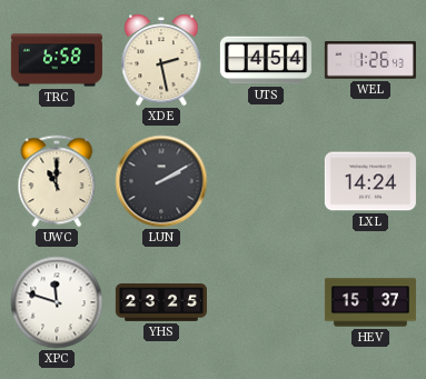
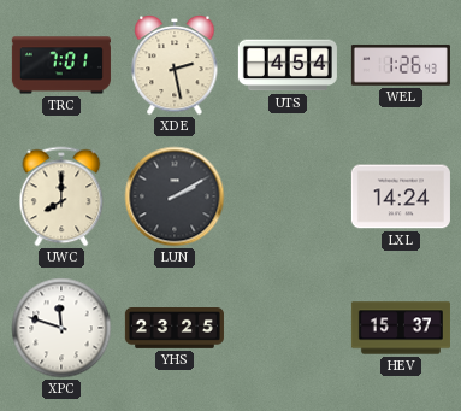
TRC: 6:58 -> 7:01 (61, 65)
UWC: 11:00 -> 8:00 (61, 196)
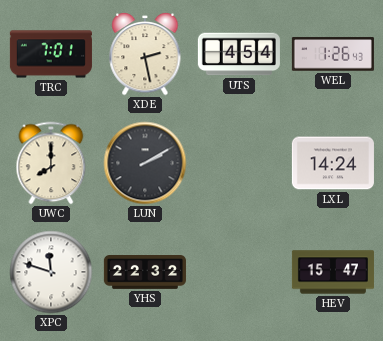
YHS: 23:25 -> 22:32 (145, 273)
HEV: 15:37 -> 15:47 (333, 272)
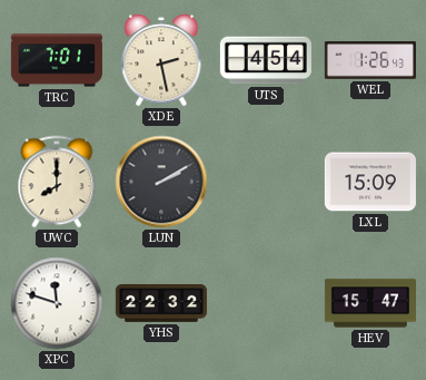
LXL: 14:24 -> 15:09 (370, 182)
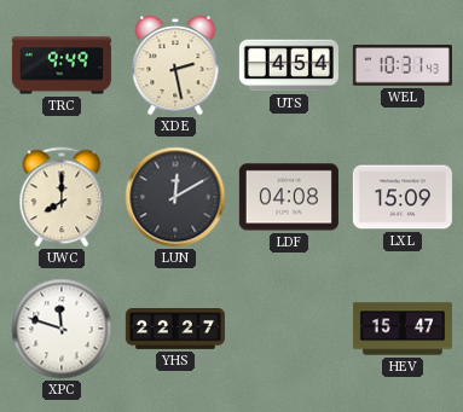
TRC: 7:01 -> 9:49 (62, 65)
WEL: 1:26 -> 10:31 (403, 65)
LUN: 2:10 -> 12:10 (175, 197)
LDF: none -> 04:08 (289, 197)
YHS: 22:32 -> 22:27 (175, 330)
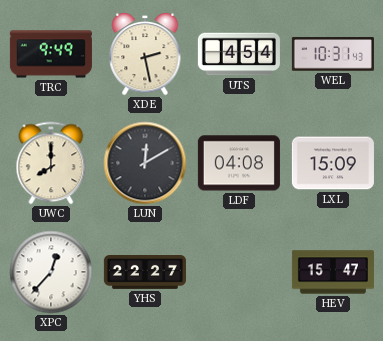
XPC: 11:48 -> 12:37 (51, 272)
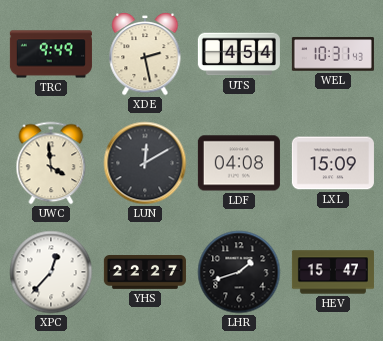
UWC: 8:00 -> 3:59 (51, 163)
LHR: none -> 1:42 (239, 272)
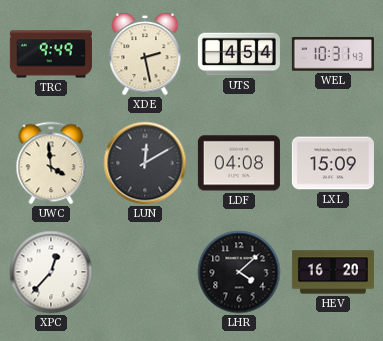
YHS: 22:27 -> none (145, 273)
LHR: 1:42 -> 4:08 (239, 272)
HEV: 15:47 -> 16:20 (333, 272)
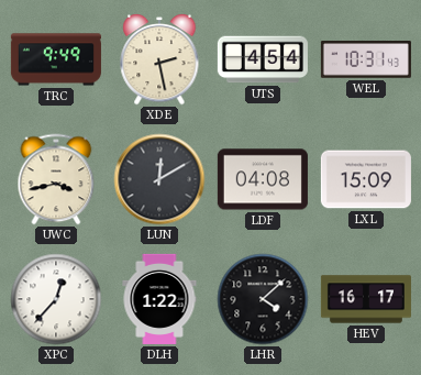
UWC: 3:59 -> 3:43 (56, 179)
DLH: none -> 1:22 (159, 299)
HEV: 16:20 -> 16:17 (366, 299)
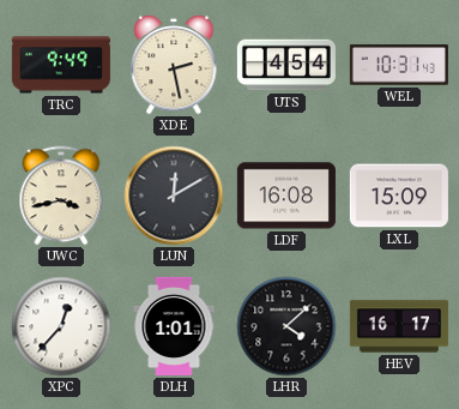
LDF: 04:08 -> 16:08 (286, 196)
DLH: 1:22 -> 1:01 (174, 326)
